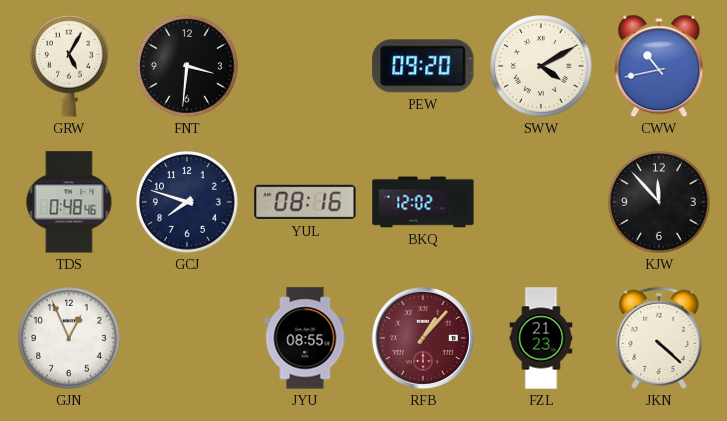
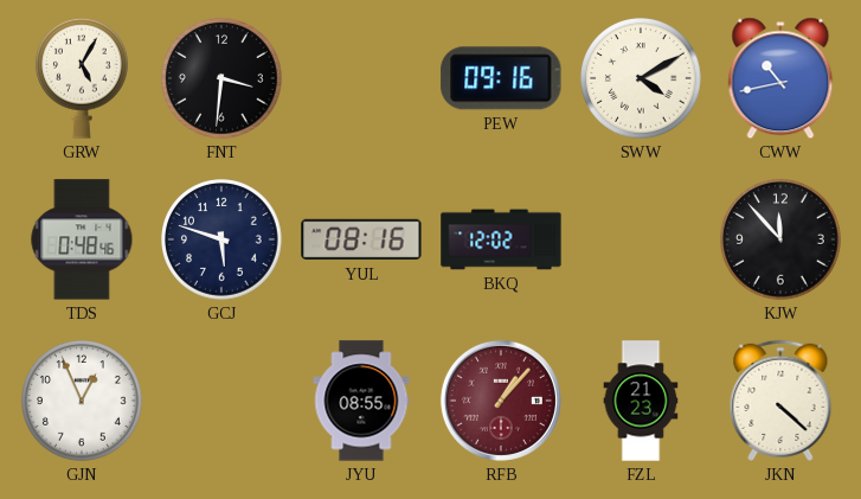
PEW: 09:20 -> 09:16 (501, 78)
GCJ: 7:48 -> 5:48 (221, 239)
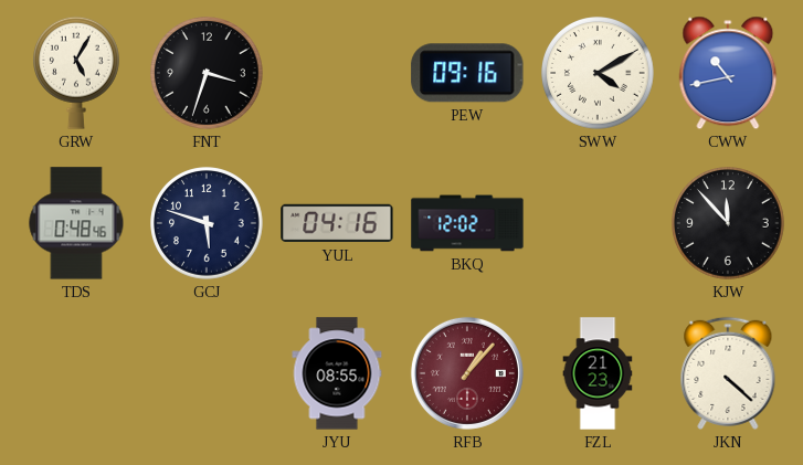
FNT: 3:31 -> 3:33 (207, 73)
YUL: 08:16 -> 04:16 (337, 223)
GJN: 12:56 -> none (82, 401)
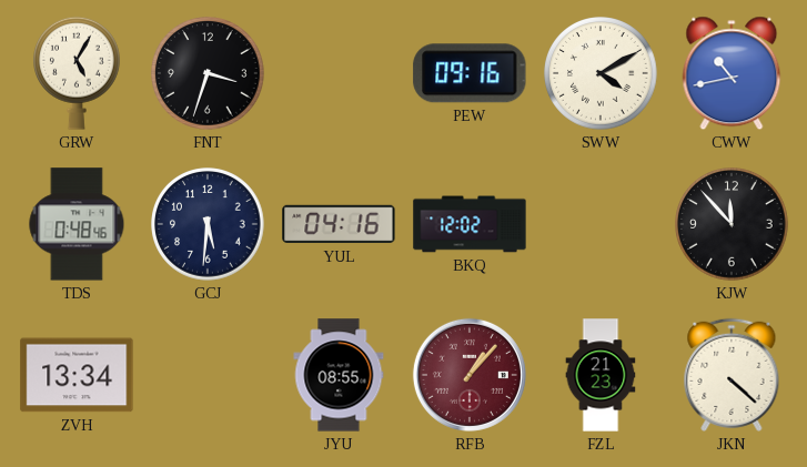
GCJ: 5:48 -> 5:31 (208, 224)
ZVH: none -> 13:34 (77, 375)
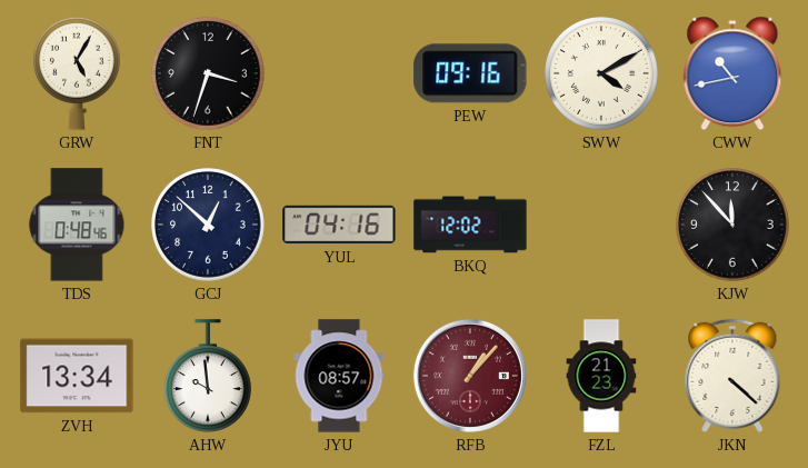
GCJ: 5:31 -> 12:52 (208, 225)
AHW: none -> 9:59 (209, 376)
JYU: 08:55 -> 08:57 (339, 376)
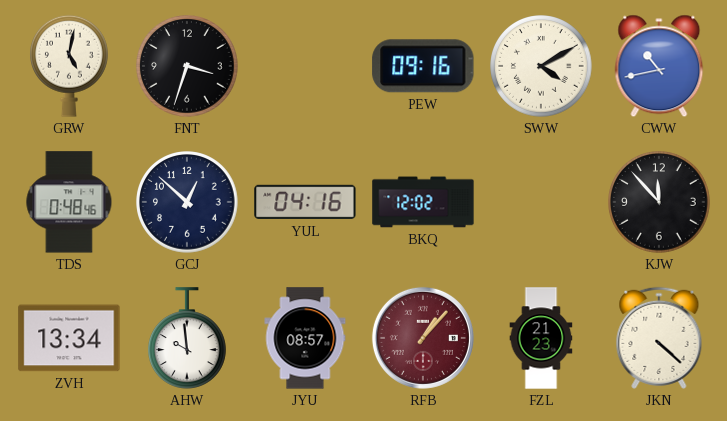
GRW: 5:05 -> 5:02 (70, 66)
